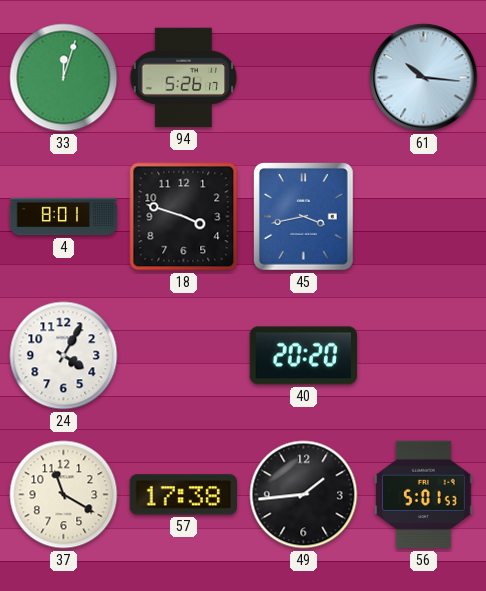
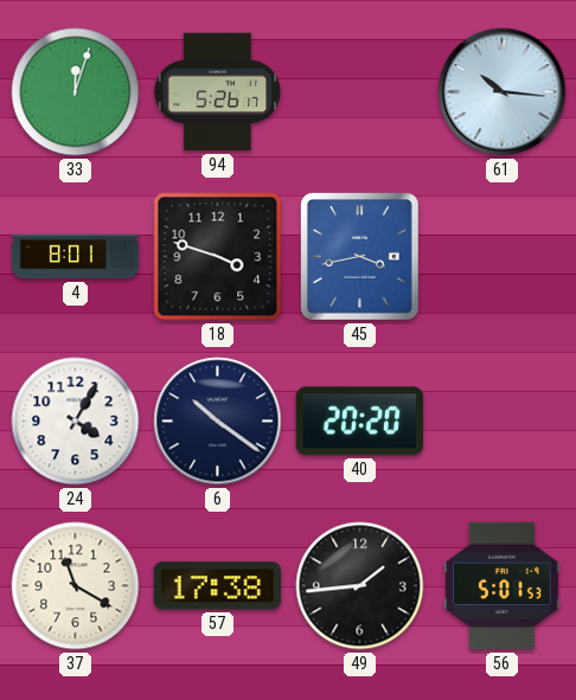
6: none -> 10:21 (218, 422)
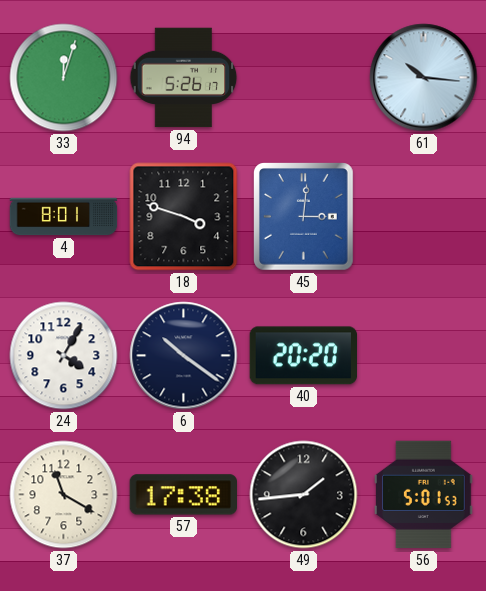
45: 3:43 -> 3:01 (304, 217)
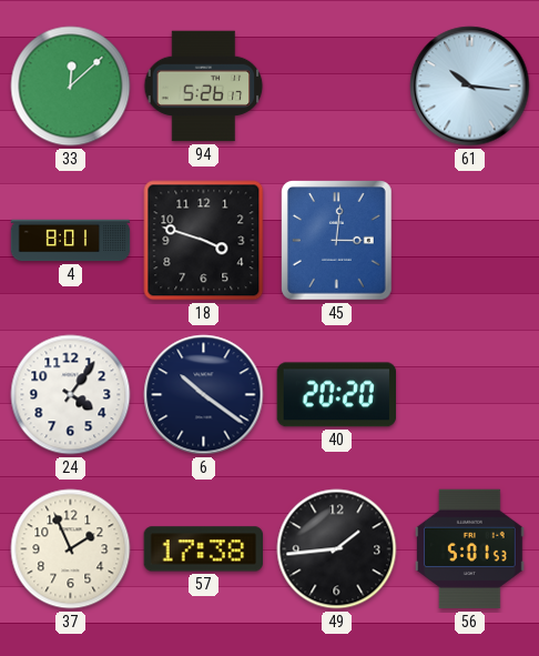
33: 12:03 -> 12:08 (71, 87)
24: 4:05 -> 4:06 (71, 395)
37: 11:20 -> 1:56 (71, 549)
